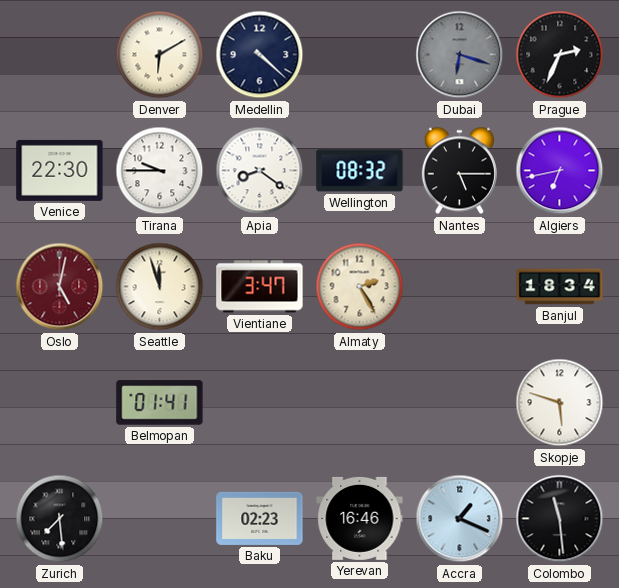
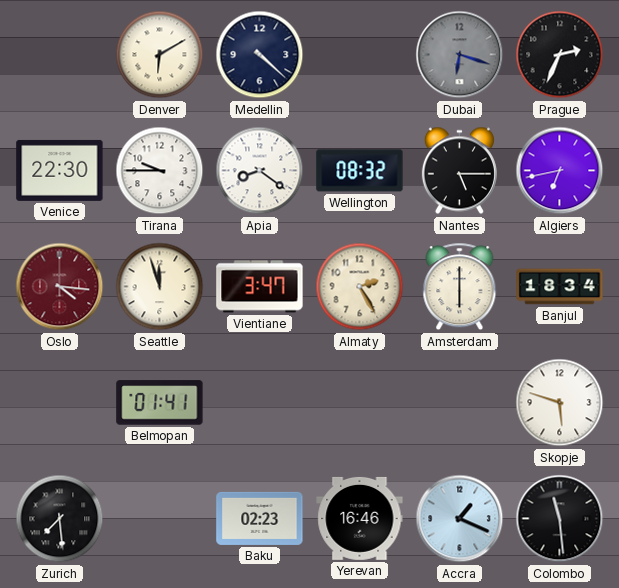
Oslo: 5:02 -> 4:16 (60, 287)
Amsterdam: none -> 6:00 (460, 287)
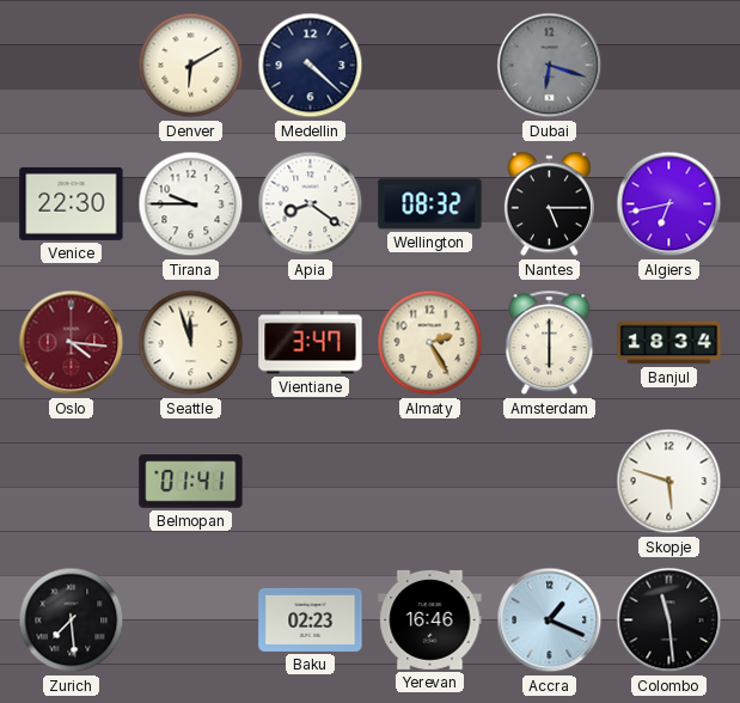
Prague: 2:34 -> none (560, 55)
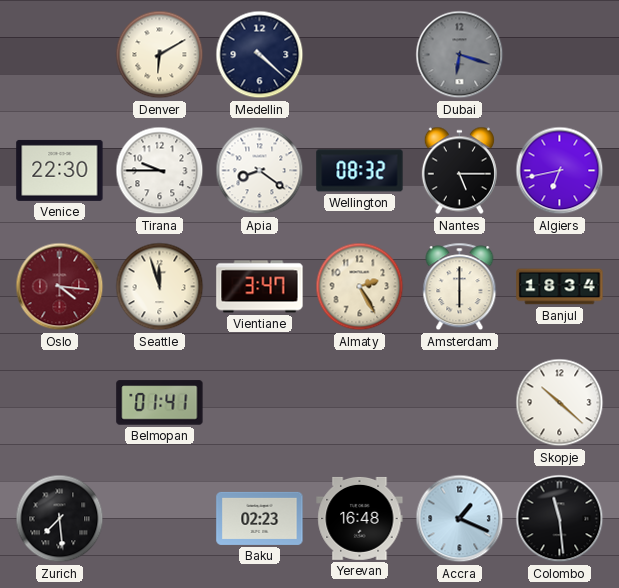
Skopje: 5:48 -> 10:22 (560, 403)
Yerevan: 16:46 -> 16:48 (360, 518)
